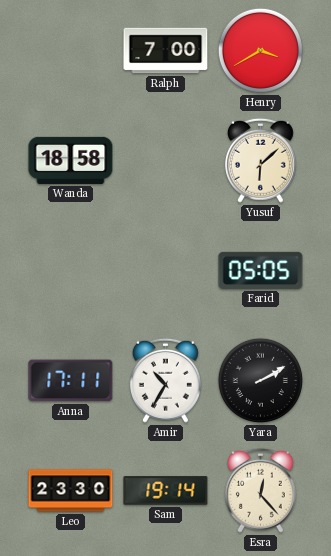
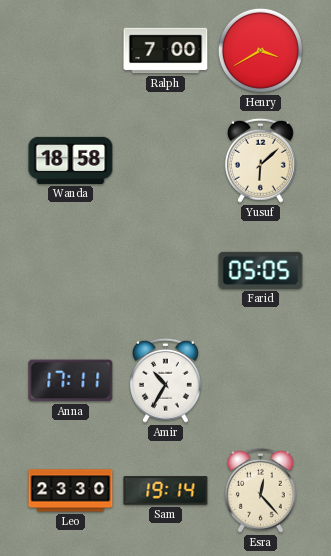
Yara: 2:10 -> none (260, 380)
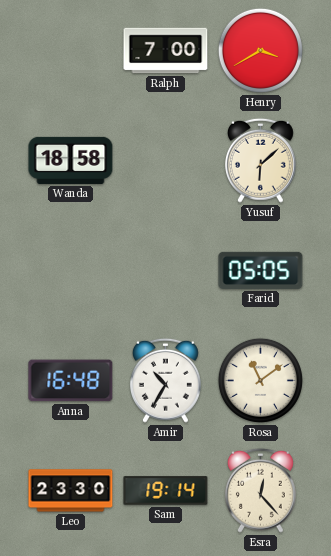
Anna: 17:11 -> 16:48 (71, 381)
Rosa: none -> 11:09 (260, 380)
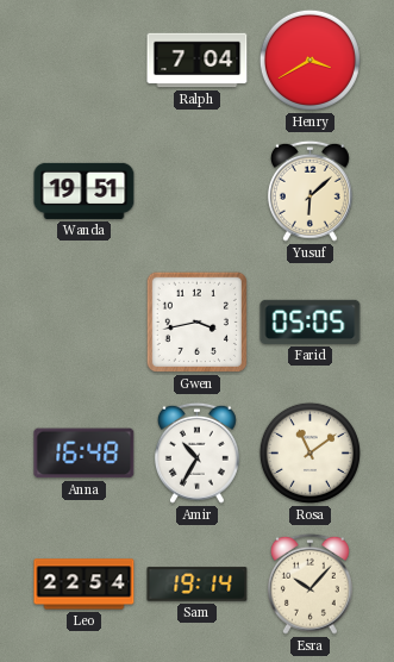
Ralph: 7:00 -> 7:04 (198, 61)
Wanda: 18:58 -> 19:51 (85, 191)
Gwen: none -> 3:43 (196, 321)
Leo: 23:30 -> 22:54 (85, 585)
Esra: 12:23 -> 10:07 (309, 583)
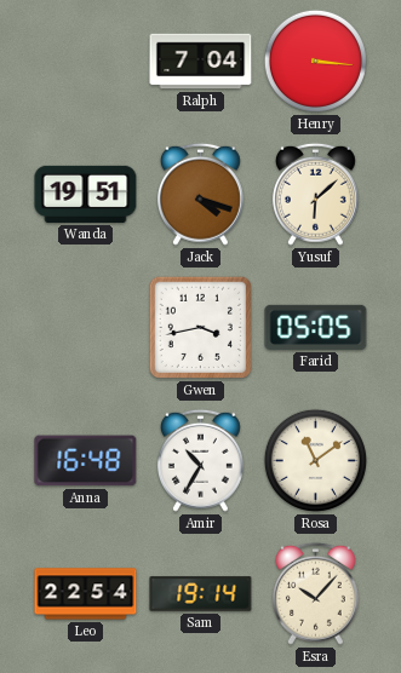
Henry: 3:40 -> 3:16 (315, 61)
Jack: none -> 4:18 (200, 194)
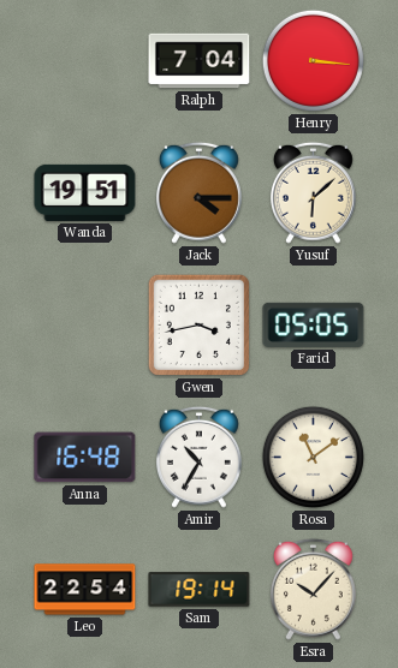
Jack: 4:18 -> 4:15 (198, 192)
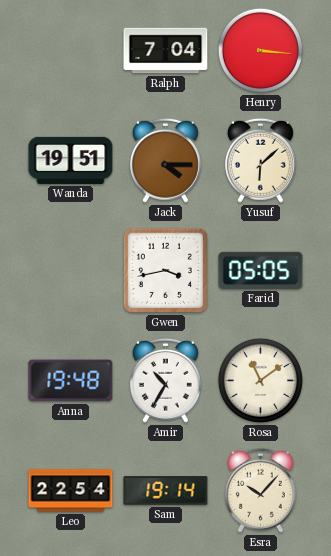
Anna: 16:48 -> 19:48 (71, 381)
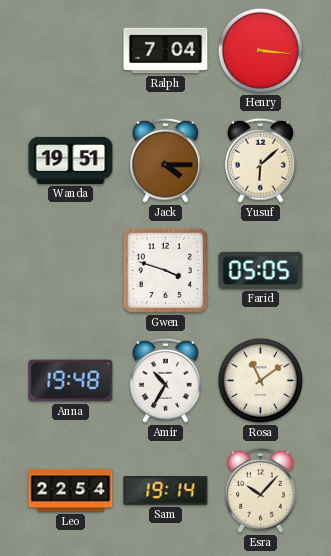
Gwen: 3:43 -> 3:48 (165, 270)
